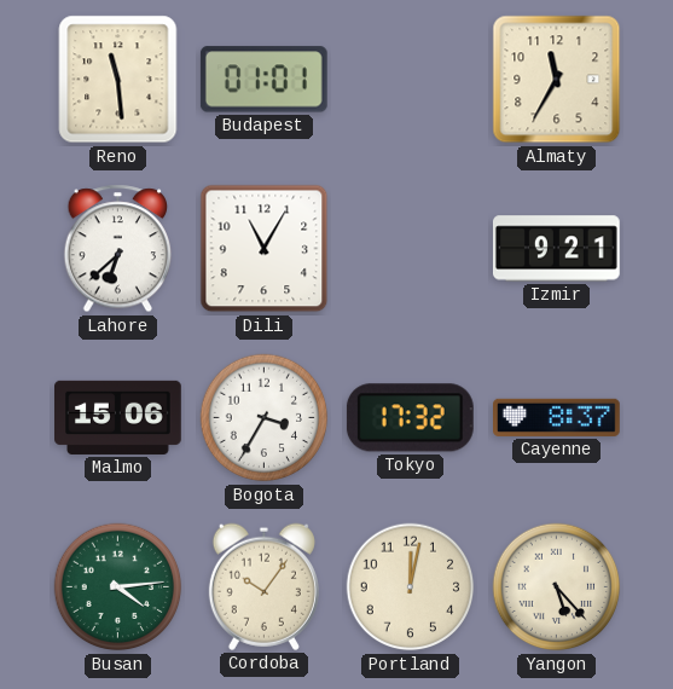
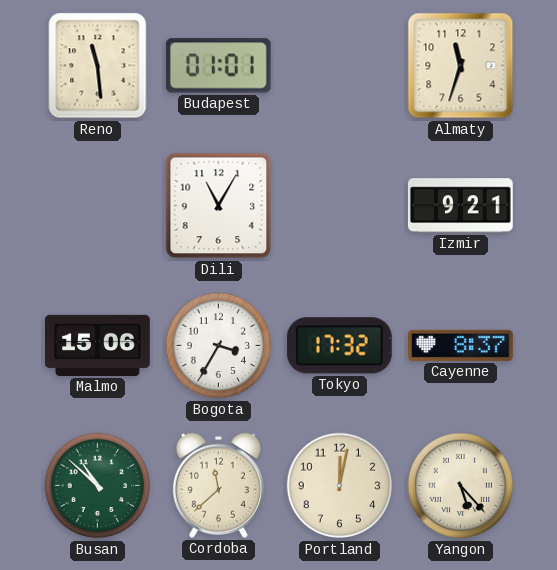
Almaty: 11:35 -> 11:33 (461, 66)
Lahore: 6:38 -> none (118, 249)
Busan: 4:14 -> 10:52 (98, 486)
Cordoba: 10:06 -> 11:38 (218, 485)
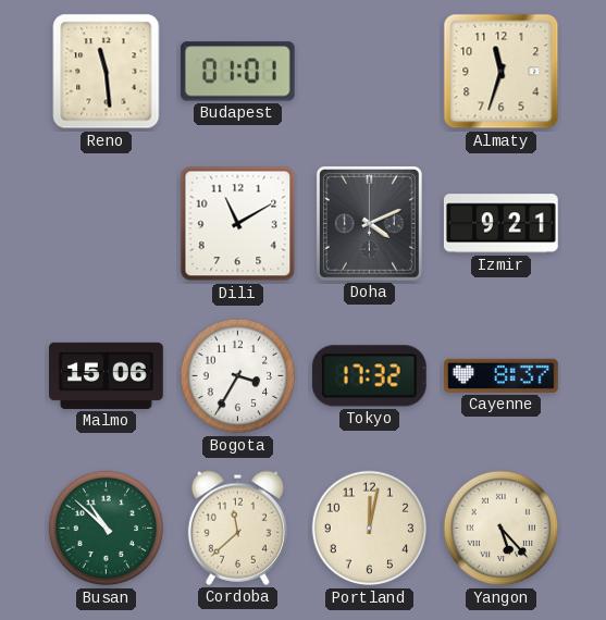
Dili: 11:05 -> 11:10 (238, 224)
Doha: none -> 4:11 (369, 223)
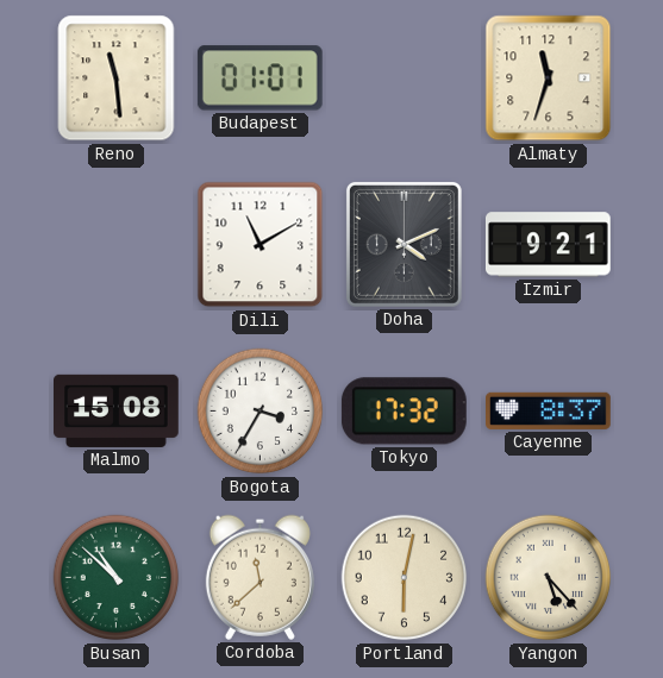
Malmo: 15:06 -> 15:08 (117, 410)
Portland: 12:02 -> 6:02 (405, 578)
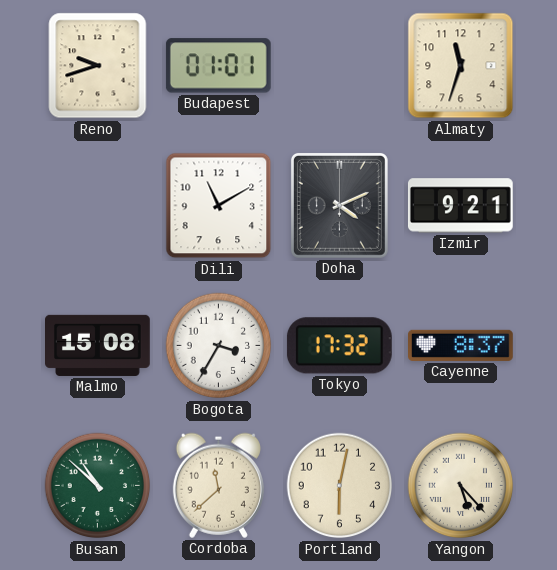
Reno: 11:29 -> 9:42 (98, 66)
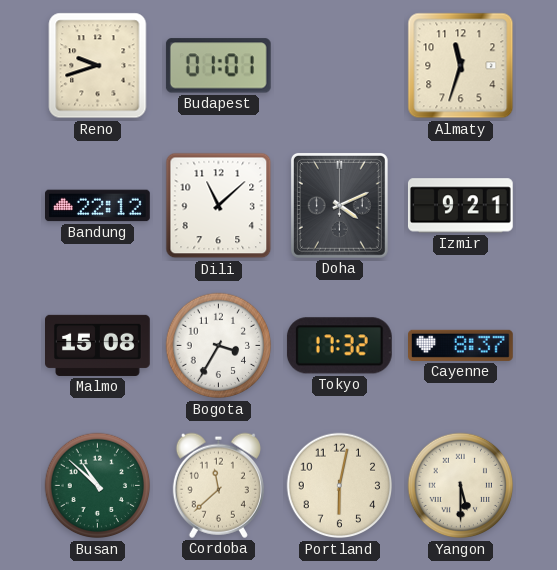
Bandung: none -> 22:12 (98, 206)
Dili: 11:10 -> 11:08 (219, 206)
Yangon: 5:23 -> 5:30 (461, 486)
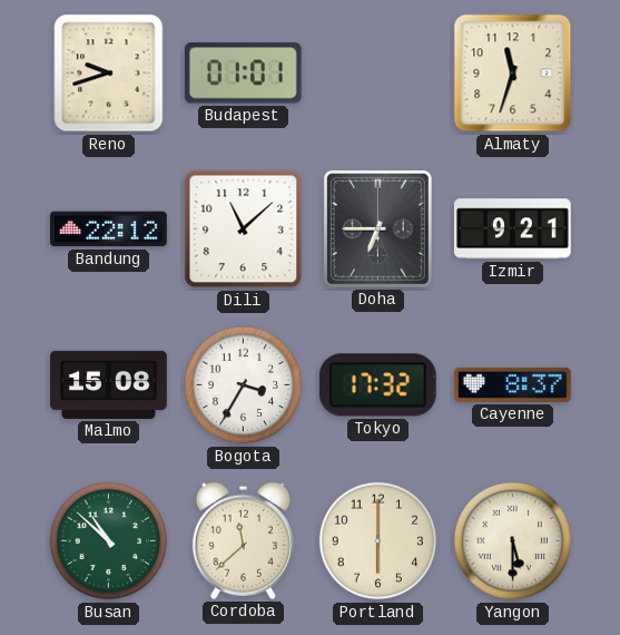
Doha: 4:11 -> 6:45 (377, 228)
Portland: 6:02 -> 6:00 (378, 541)
